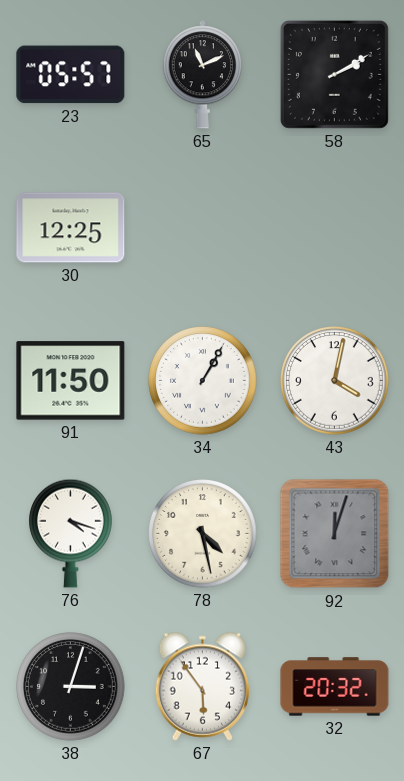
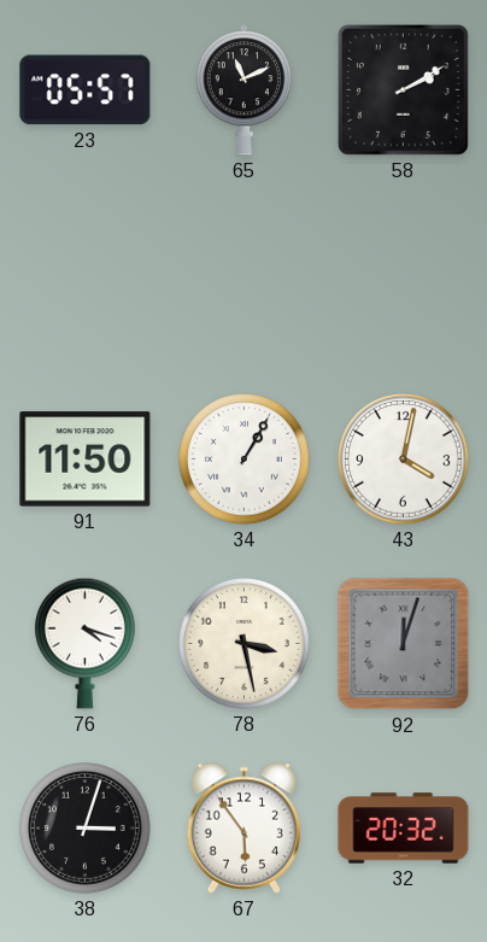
30: 12:25 -> none (71, 228)
78: 4:28 -> 3:28 (245, 644)
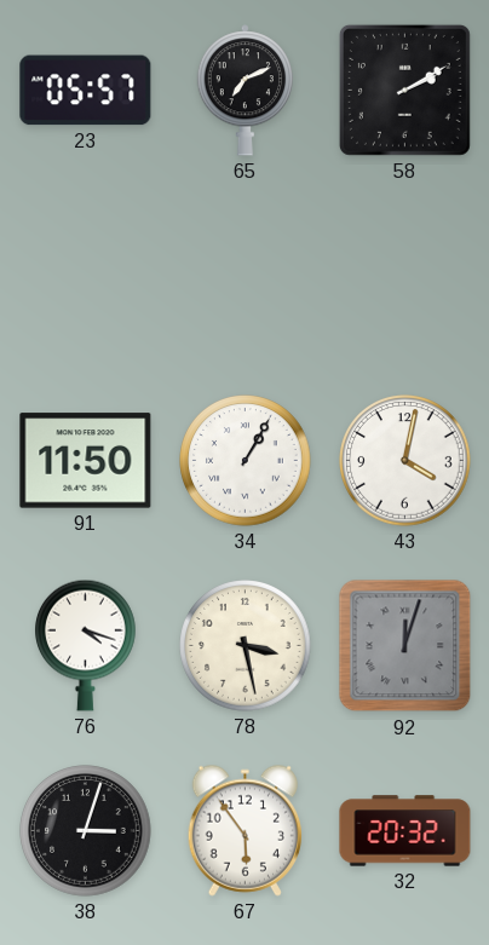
65: 11:11 -> 7:11 (244, 91)
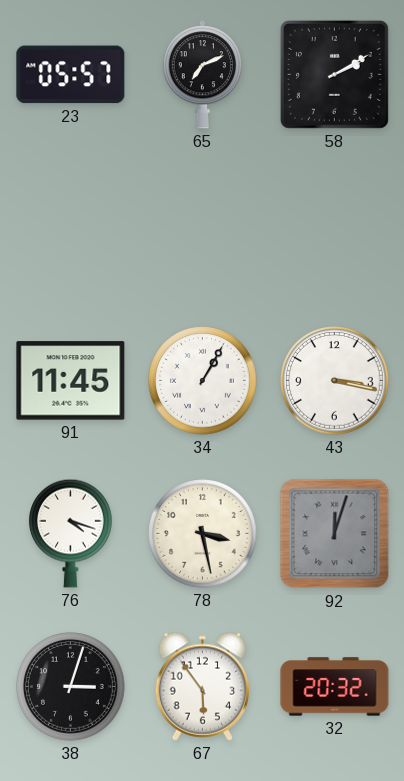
91: 11:50 -> 11:45 (71, 381)
43: 4:02 -> 3:17 (335, 381)
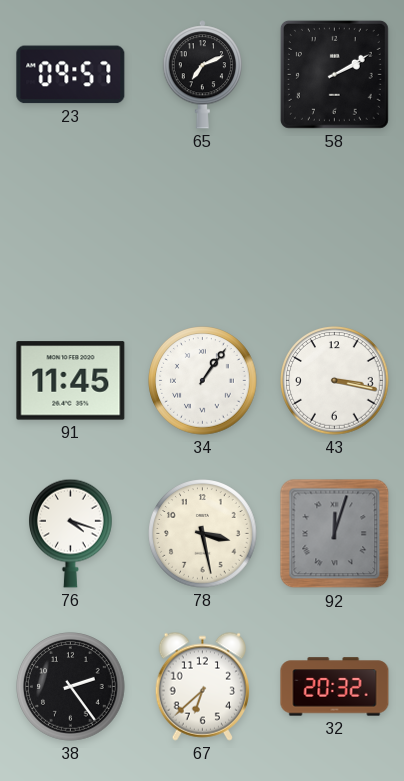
23: 05:57 -> 09:57 (71, 75)
34: 1:05 -> 1:06 (203, 381)
38: 3:03 -> 2:24 (71, 687)
67: 5:54 -> 6:38 (202, 686)
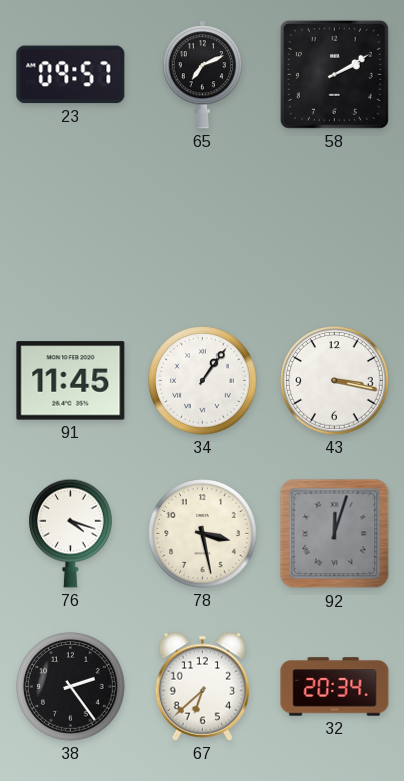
32: 20:32 -> 20:34 (335, 687)
